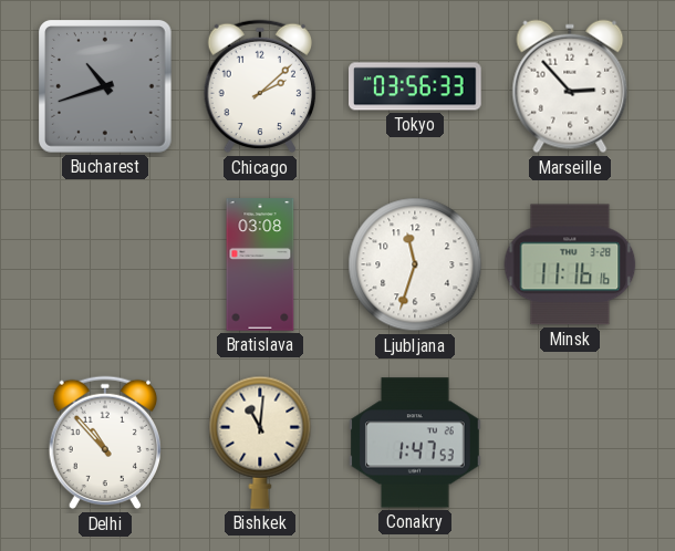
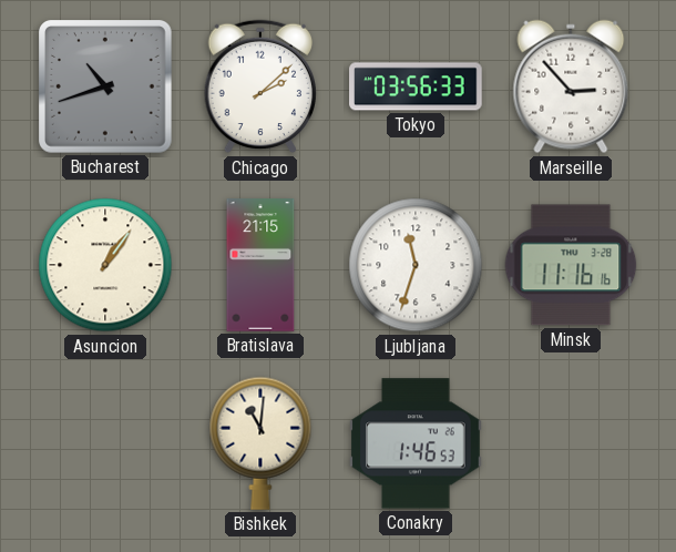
Asuncion: none -> 1:06 (105, 265)
Bratislava: 03:08 -> 21:15 (260, 265)
Delhi: 10:53 -> none (104, 443)
Conakry: 1:47 -> 1:46 (416, 443)
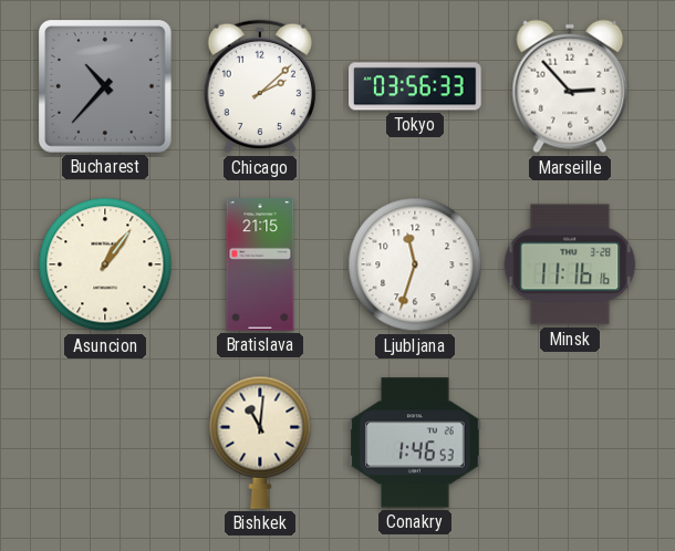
Bucharest: 10:42 -> 10:37 (106, 87)
